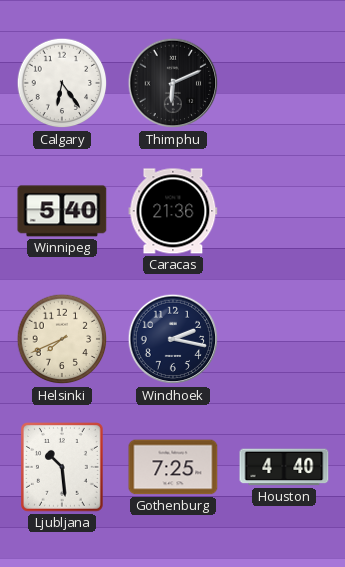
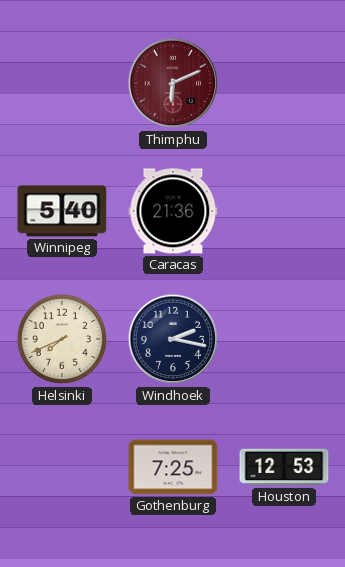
Calgary: 6:24 -> none (62, 83)
Thimphu dial: black -> burgundy (173, 83)
Ljubljana: 10:29 -> none (63, 468)
Houston: 4:40 -> 12:53 (284, 467)
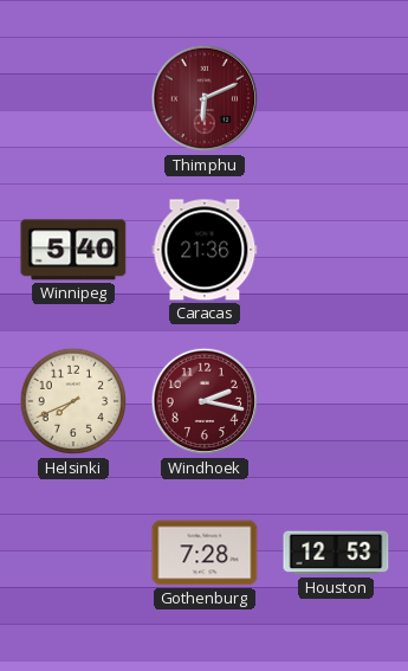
Windhoek dial: navy -> burgundy (205, 401)
Gothenburg: 7:25 -> 7:28 (205, 553)
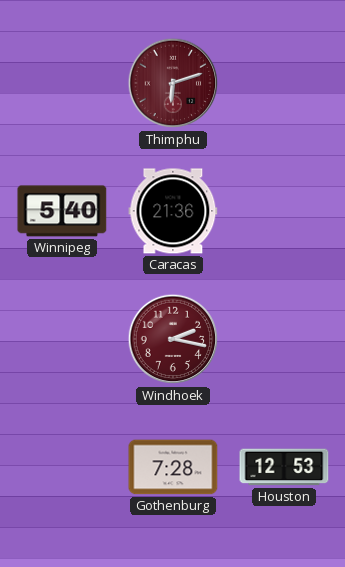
Thimphu: 6:11 -> 6:12 (173, 83)
Helsinki: 7:41 -> none (73, 401)
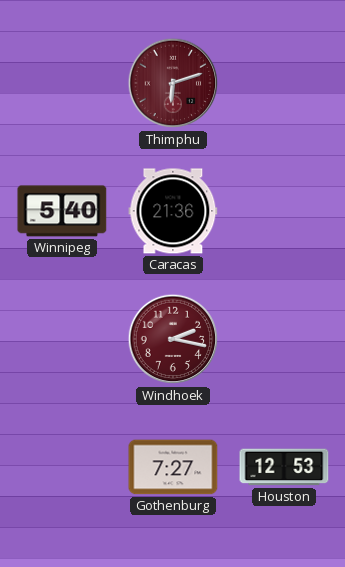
Gothenburg: 7:28 -> 7:27 (173, 467)
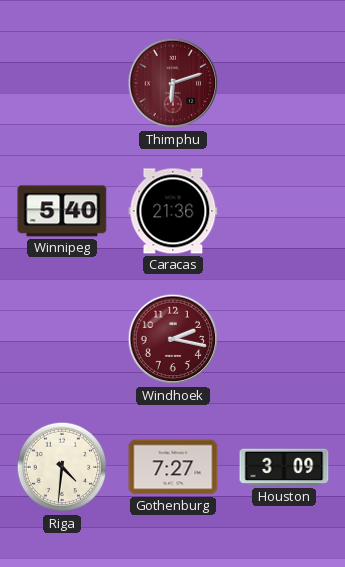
Riga: none -> 4:31 (62, 467)
Houston: 12:53 -> 3:09 (284, 467)
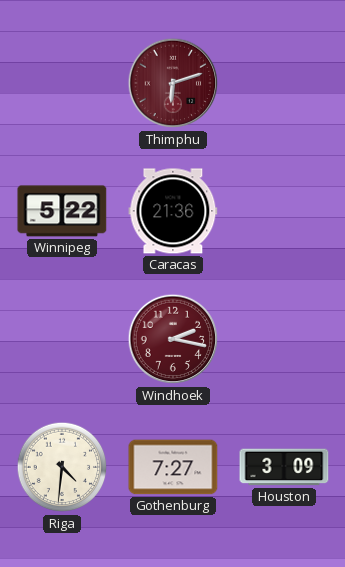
Winnipeg: 5:40 -> 5:22 (62, 211)
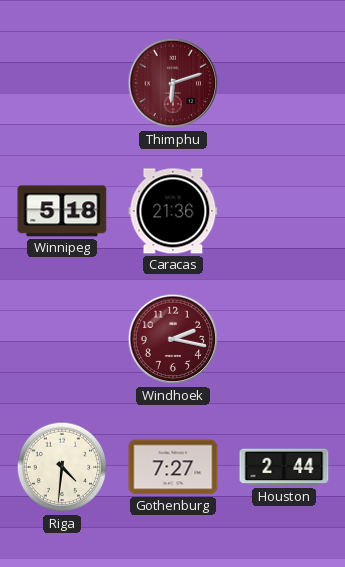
Winnipeg: 5:22 -> 5:18 (62, 211)
Houston: 3:09 -> 2:44 (284, 467)
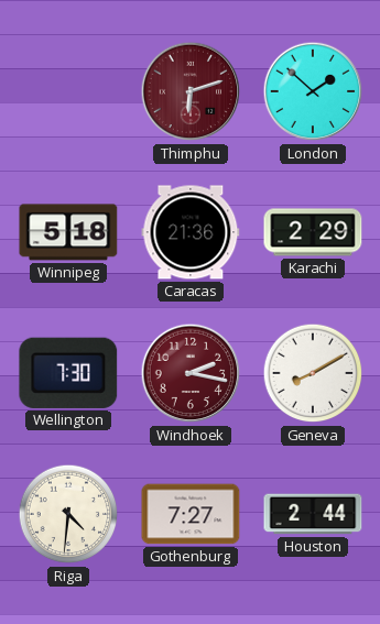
London: none -> 1:52 (313, 91)
Karachi: none -> 2:29 (313, 232)
Wellington: none -> 7:30 (68, 373)
Geneva: none -> 8:10 (313, 373)
